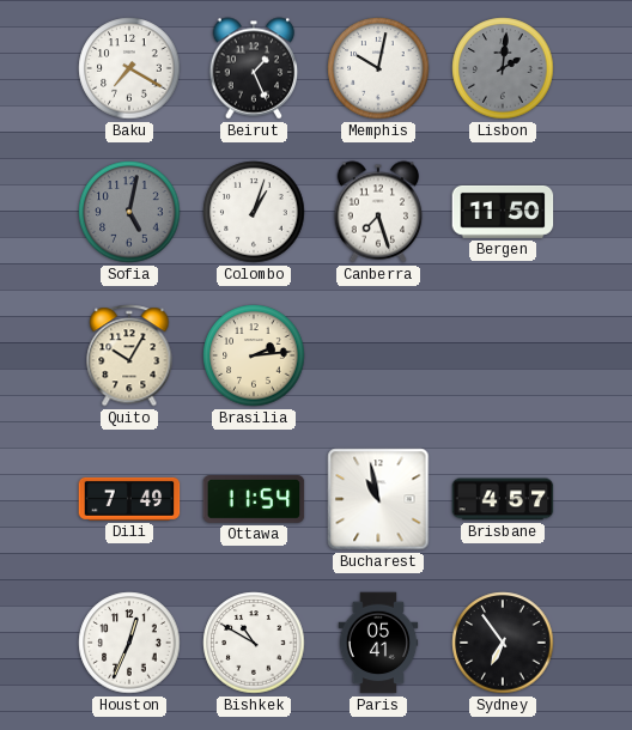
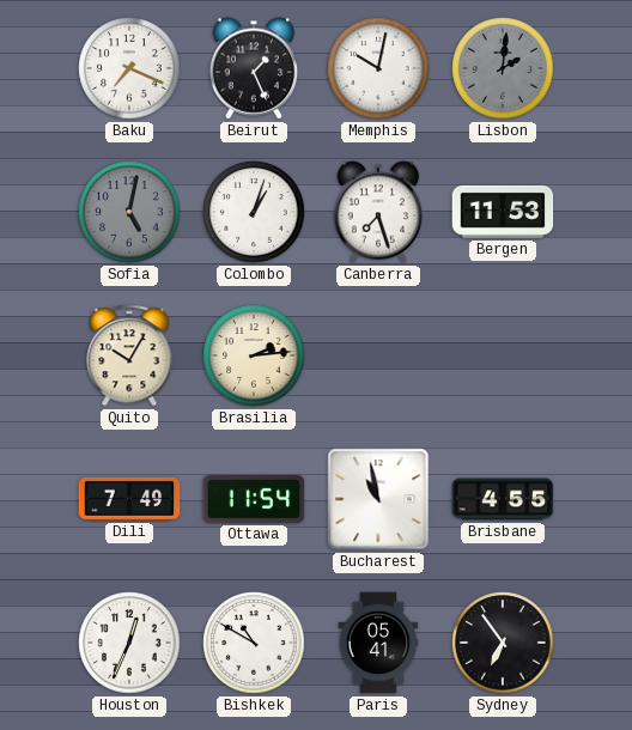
Baku: 7:20 -> 7:19 (129, 68)
Bergen: 11:50 -> 11:53 (503, 212)
Brisbane: 4:57 -> 4:55 (503, 499)
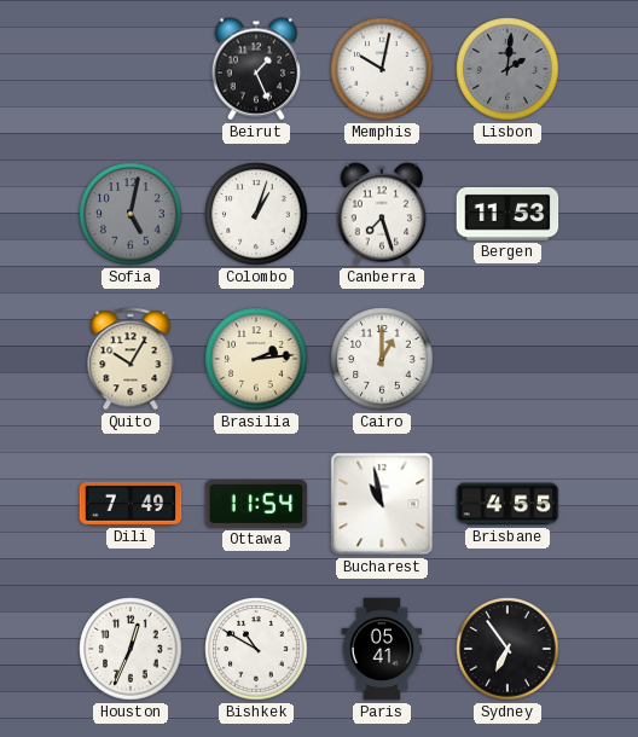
Baku: 7:19 -> none (129, 68)
Cairo: none -> 1:00 (382, 359)
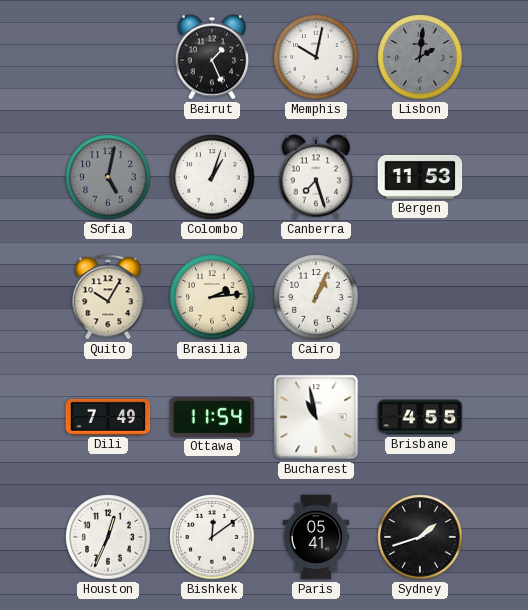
Cairo: 1:00 -> 1:04 (316, 297)
Bishkek: 10:50 -> 12:09 (212, 537)
Sydney: 6:54 -> 1:42 (420, 537)
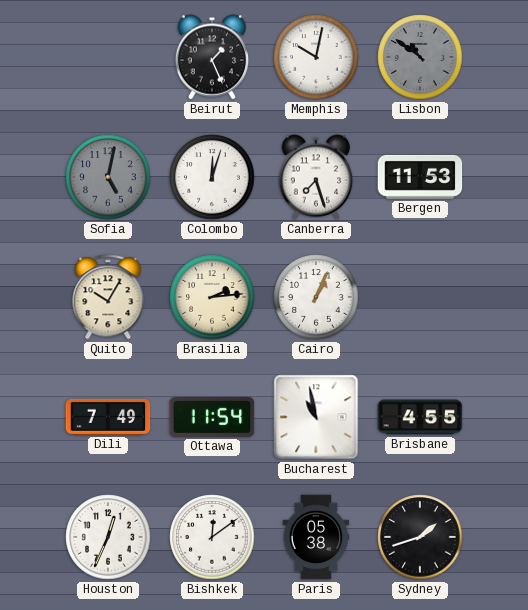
Lisbon: 2:01 -> 10:51 (420, 57)
Colombo: 1:03 -> 12:03 (212, 177)
Paris: 05:41 -> 05:38 (316, 537)
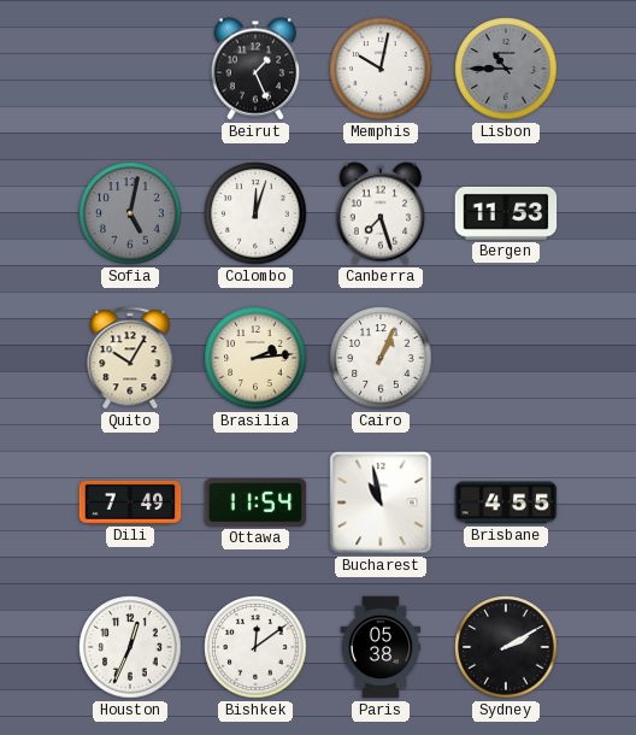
Lisbon: 10:51 -> 10:45 (506, 69)
Sydney: 1:42 -> 2:10 (506, 647)
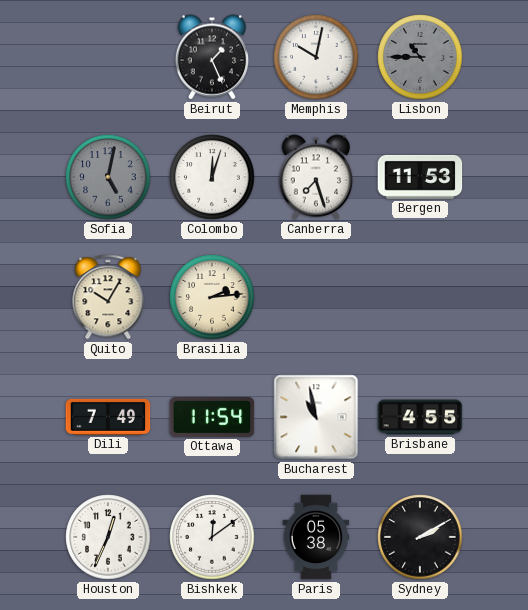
Cairo: 1:04 -> none (381, 358)
